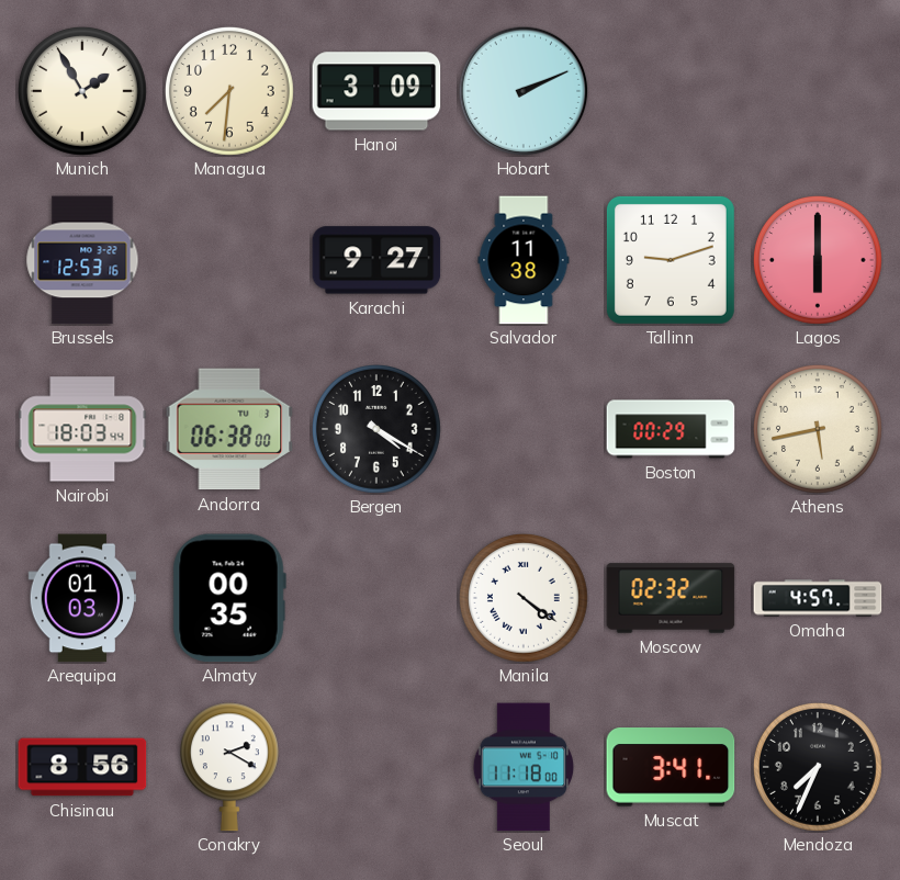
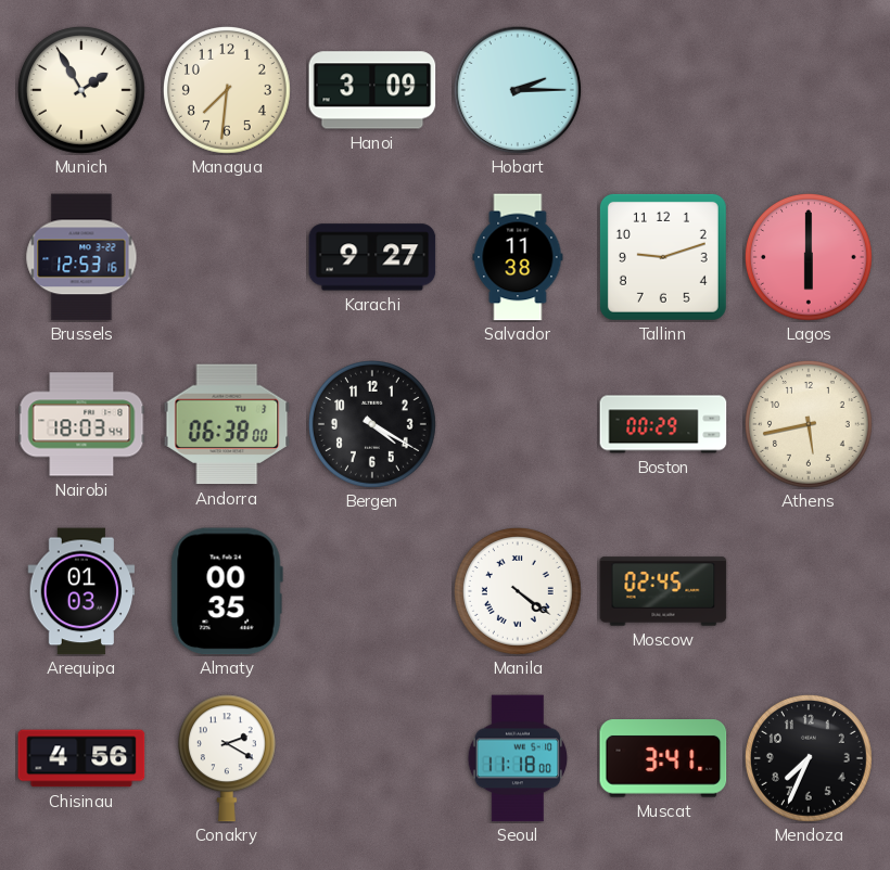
Hobart: 2:11 -> 2:15 (518, 90)
Moscow: 02:32 -> 02:45 (663, 591)
Omaha: 4:57 -> none (818, 598)
Chisinau: 8:56 -> 4:56 (81, 758)
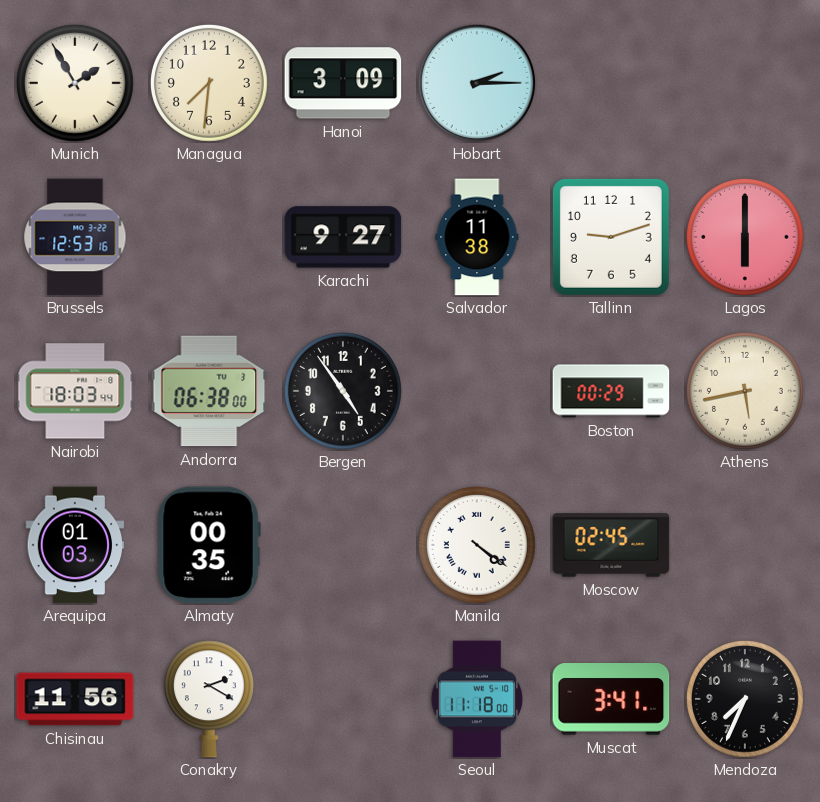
Bergen: 4:20 -> 4:54 (343, 391)
Chisinau: 4:56 -> 11:56 (75, 699)
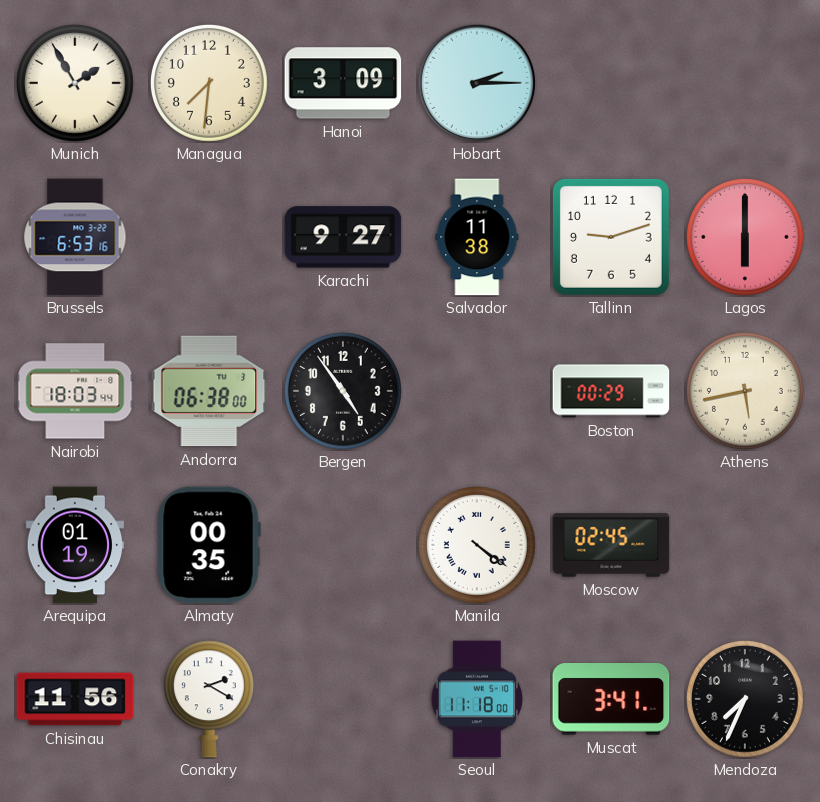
Brussels: 12:53 -> 6:53 (75, 237)
Arequipa: 01:03 -> 01:19 (75, 545)
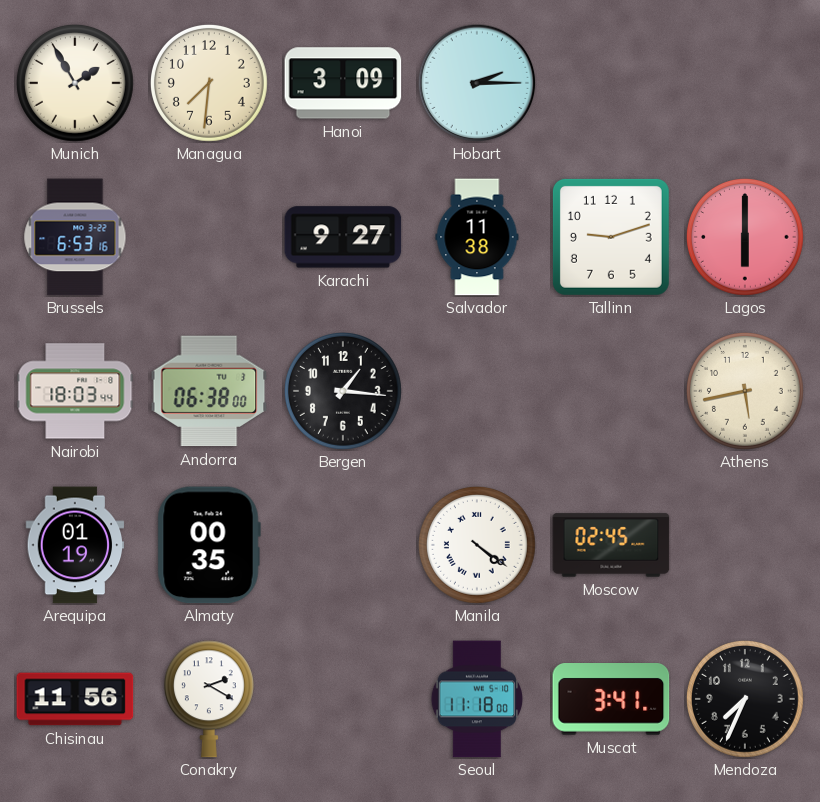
Bergen: 4:54 -> 1:16 (343, 391)
Boston: 00:29 -> none (611, 391)
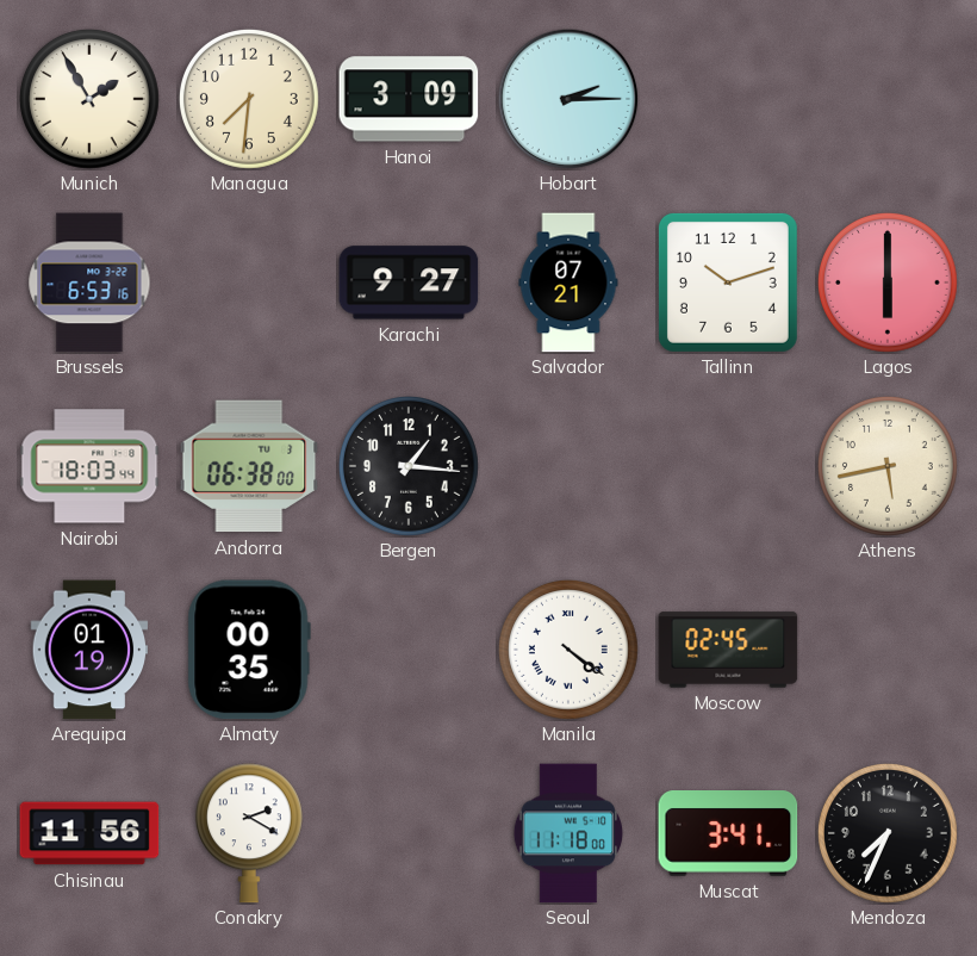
Salvador: 11:38 -> 07:21 (568, 283)
Tallinn: 9:12 -> 10:12 (728, 283)
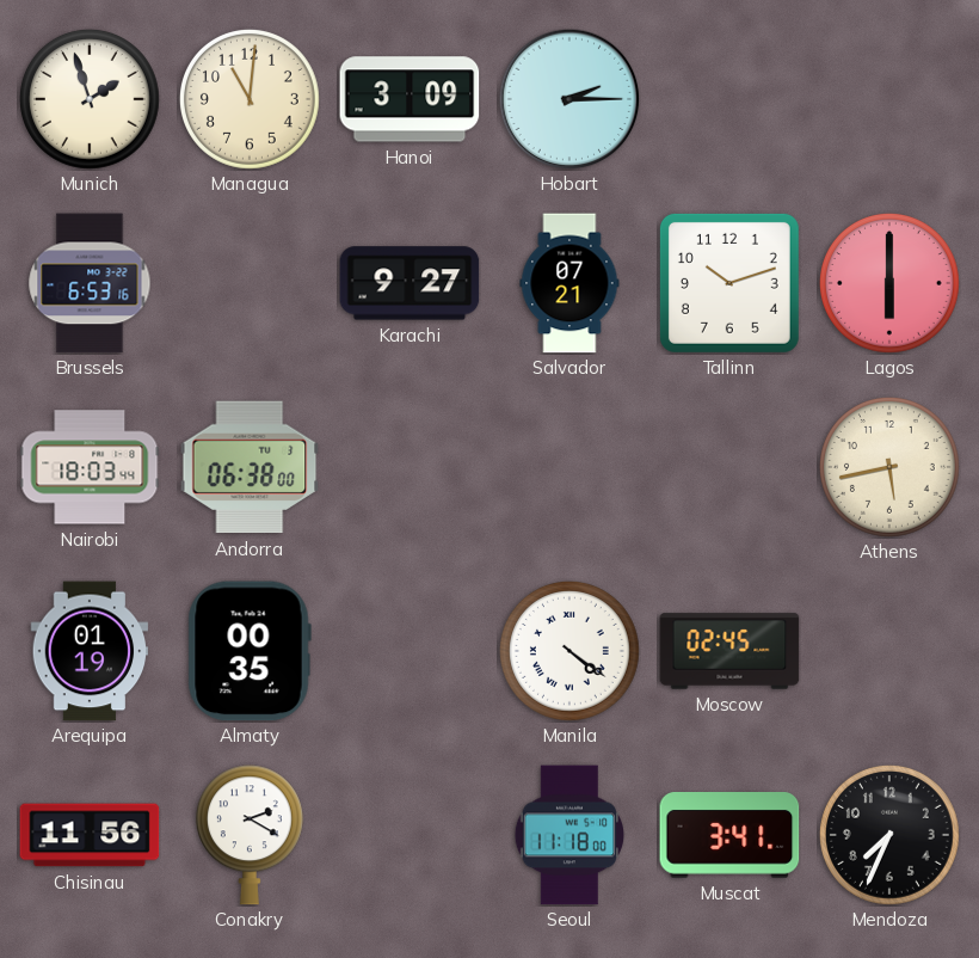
Munich: 1:55 -> 1:57 (90, 99)
Managua: 7:31 -> 11:01 (250, 99)
Bergen: 1:16 -> none (409, 466)
